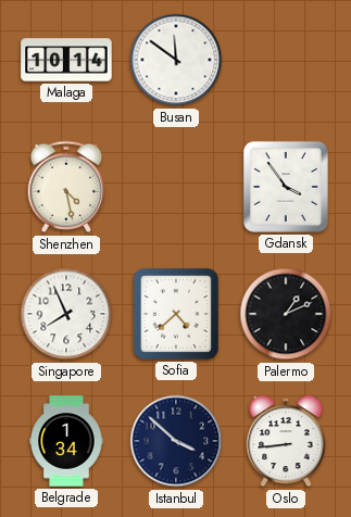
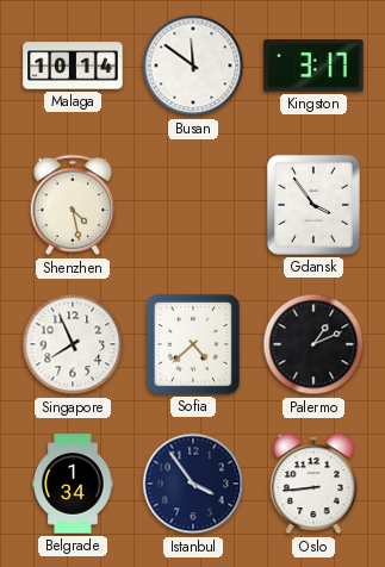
Kingston: none -> 3:17 (313, 66)
Istanbul: 3:52 -> 3:54 (193, 484)
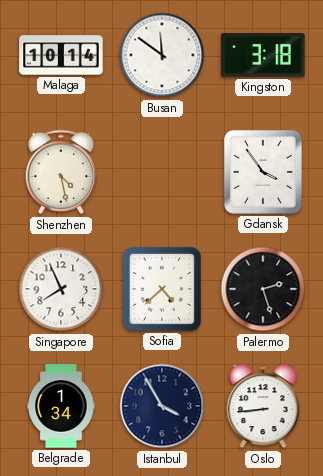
Kingston: 3:17 -> 3:18 (263, 55)
Palermo: 1:11 -> 2:27 (263, 289)
Istanbul: 3:54 -> 3:55 (162, 406)
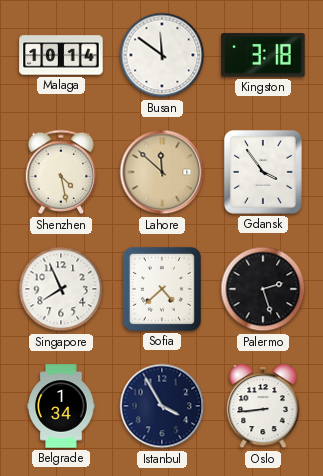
Lahore: none -> 11:52 (162, 172)
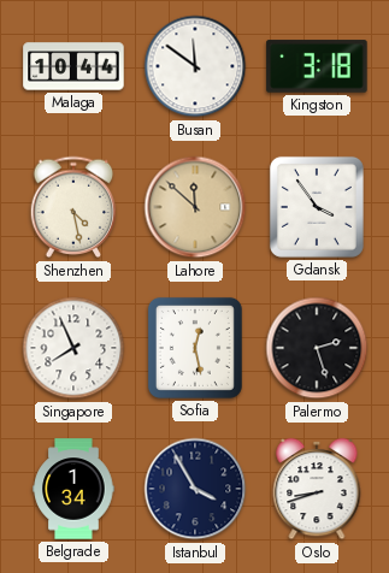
Malaga: 10:14 -> 10:44 (73, 66)
Sofia: 4:38 -> 12:28 (195, 348)
Oslo: 8:44 -> 8:42 (317, 489)
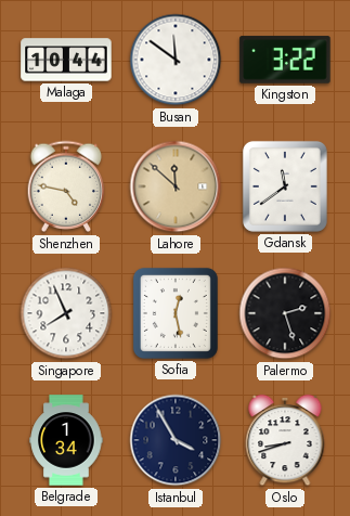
Kingston: 3:18 -> 3:22 (285, 60)
Shenzhen: 4:28 -> 4:47 (66, 186)
Gdansk: 3:54 -> 11:39 (285, 186)
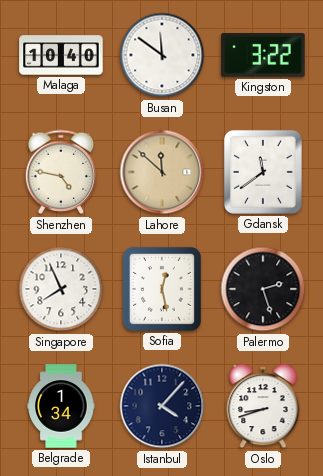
Malaga: 10:44 -> 10:40 (61, 55)
Istanbul: 3:55 -> 4:07 (162, 406)
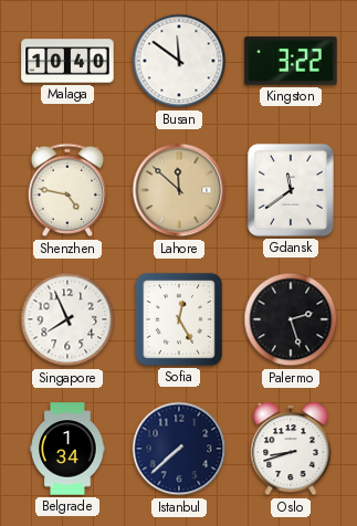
Sofia: 12:28 -> 12:25 (179, 319)
Istanbul: 4:07 -> 7:38 (179, 449)
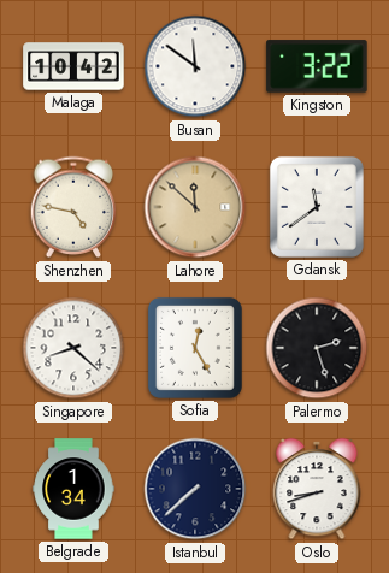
Malaga: 10:40 -> 10:42 (73, 66)
Singapore: 7:56 -> 8:22 (73, 348)
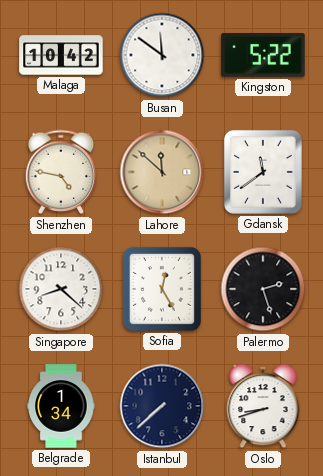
Kingston: 3:22 -> 5:22 (263, 55)
